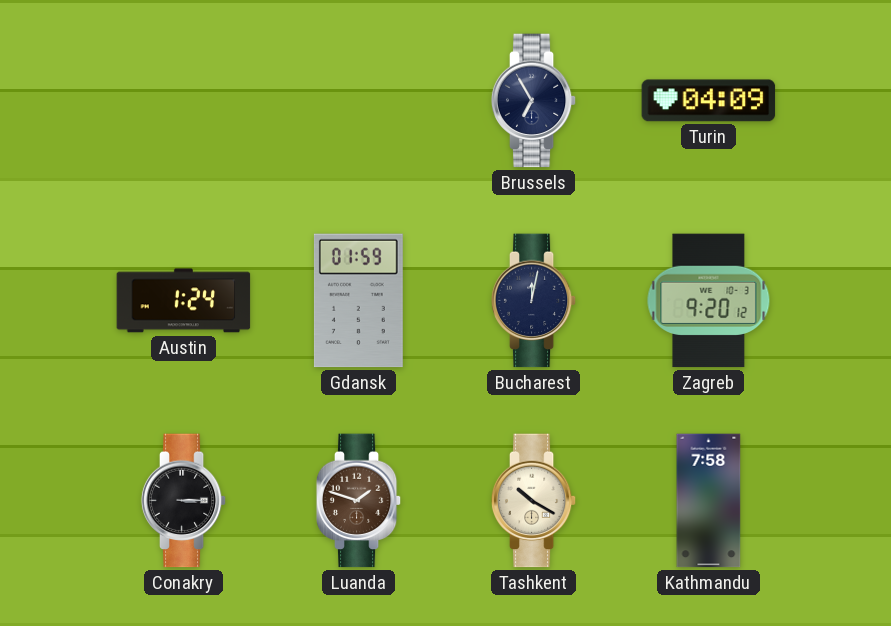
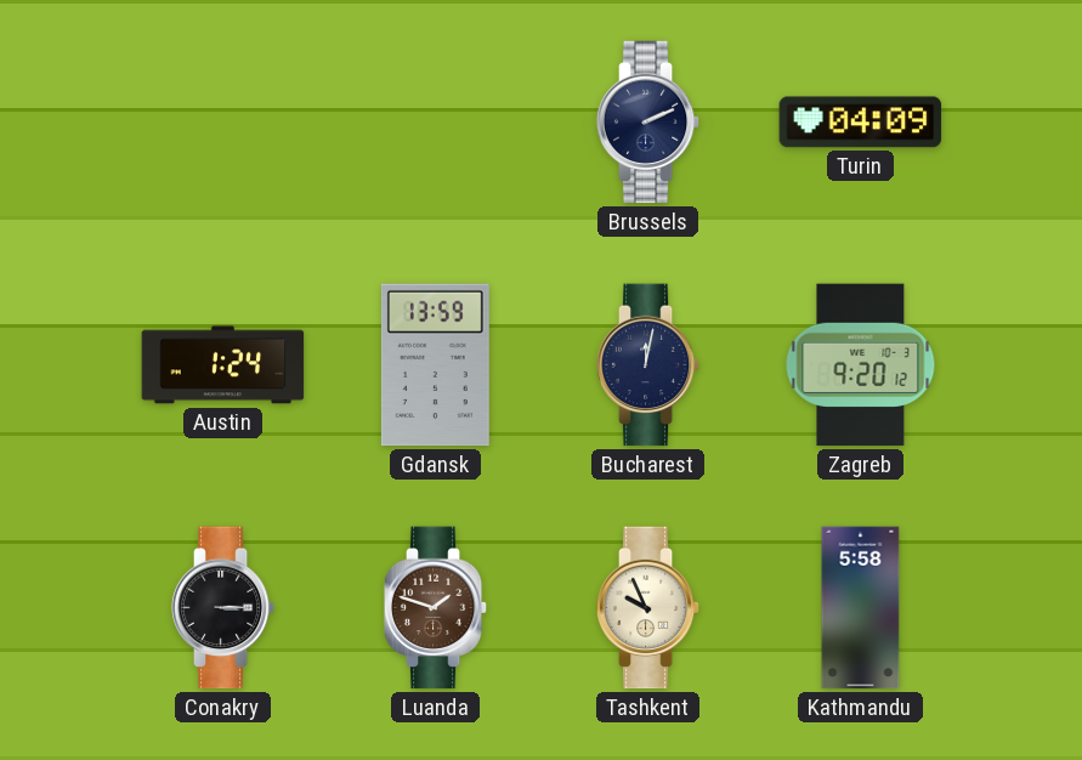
Brussels: 6:55 -> 2:11 (648, 123)
Gdansk: 01:59 -> 13:59 (435, 365)
Tashkent: 10:20 -> 9:56 (648, 608)
Kathmandu: 7:58 -> 5:58 (861, 608)
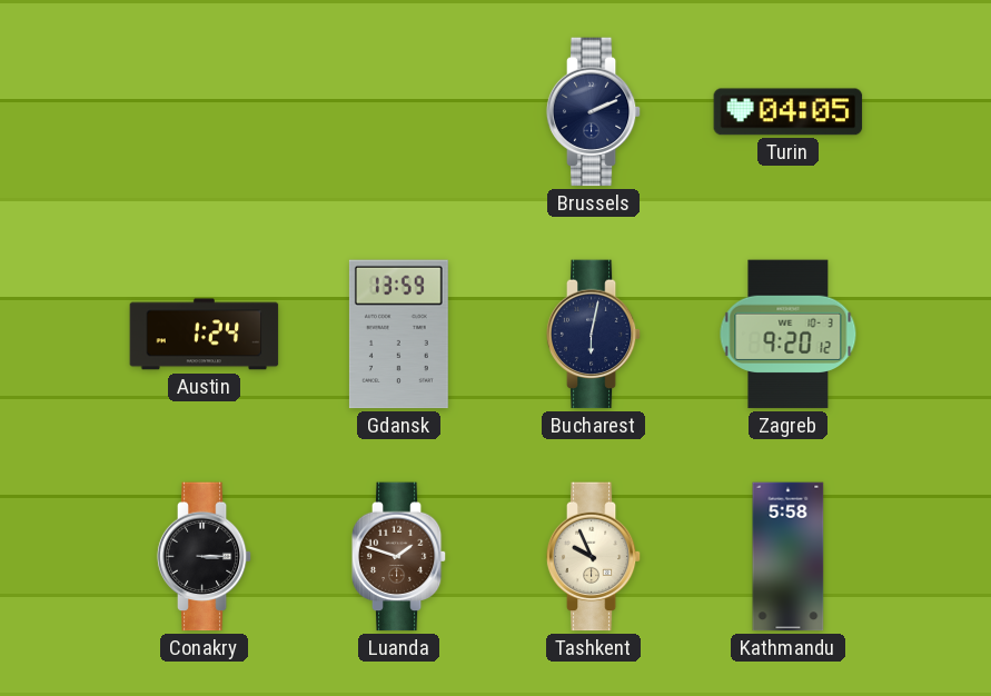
Turin: 04:09 -> 04:05 (789, 112)
Bucharest: 12:02 -> 6:02 (594, 335)
